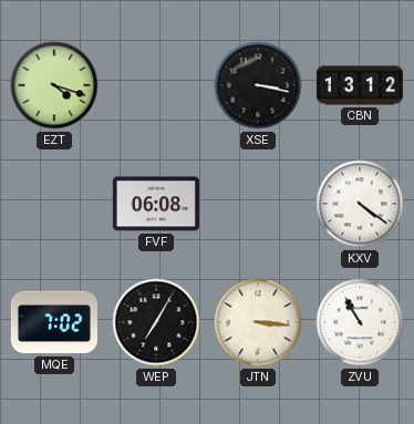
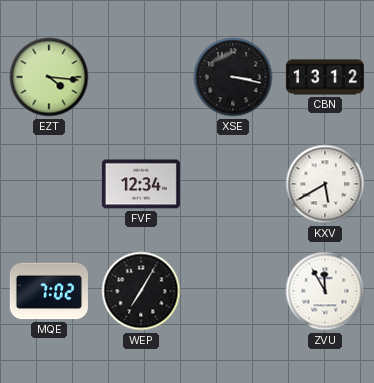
EZT: 4:18 -> 4:16 (49, 77)
FVF: 06:08 -> 12:34 (141, 184)
KXV: 4:21 -> 5:40 (325, 184)
JTN: 3:16 -> none (258, 322)
ZVU: 10:55 -> 11:55 (325, 291)
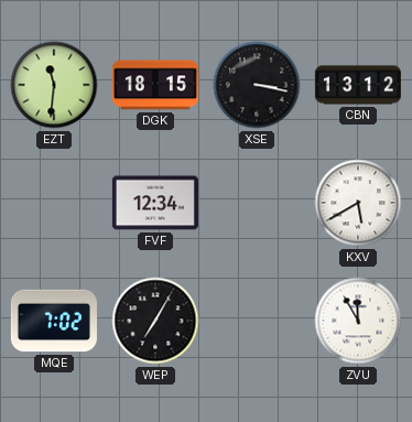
EZT: 4:16 -> 11:31 (54, 85)
DGK: none -> 18:15 (155, 85)
